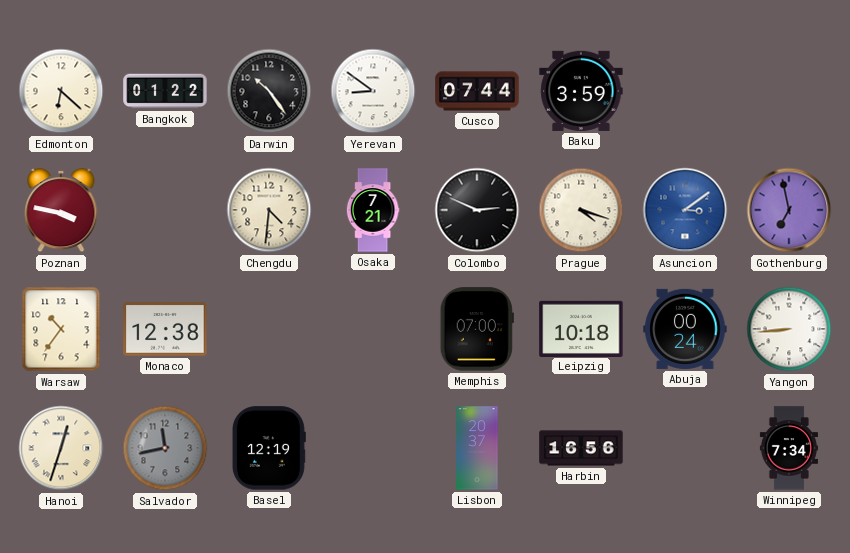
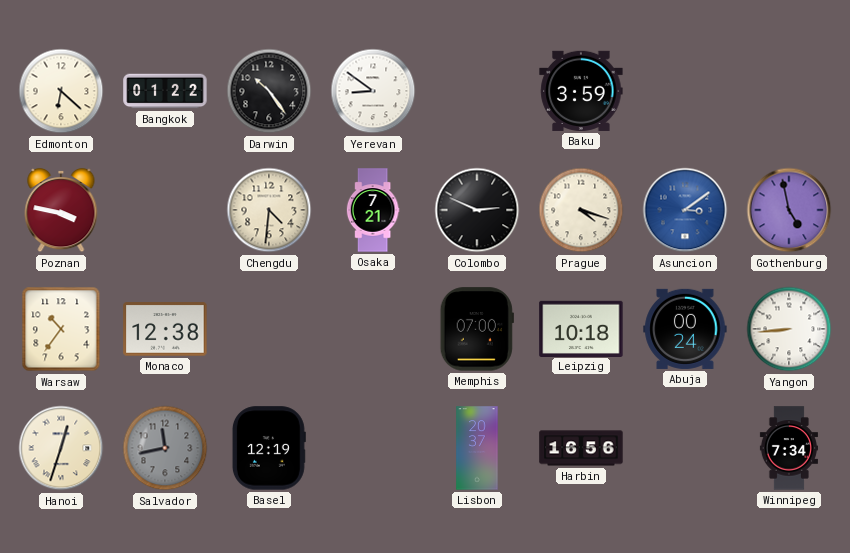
Cusco: 07:44 -> none (477, 91)
Gothenburg: 6:58 -> 4:58 (789, 210)
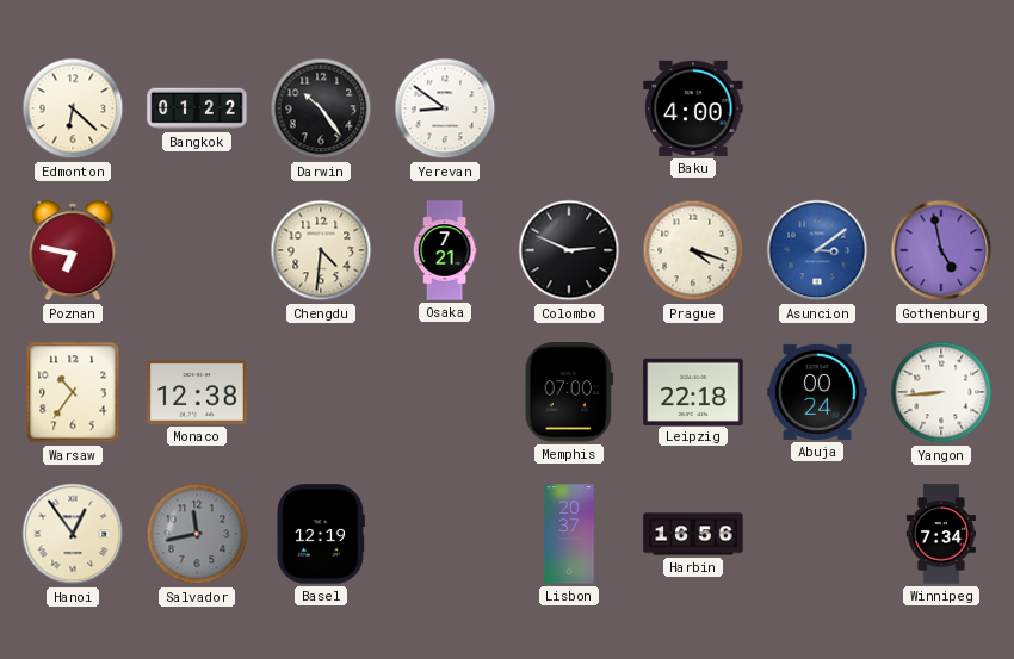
Baku: 3:59 -> 4:00 (693, 108)
Poznan: 3:47 -> 6:47 (73, 250)
Leipzig: 10:18 -> 22:18 (693, 391)
Hanoi: 12:33 -> 12:54 (73, 534)
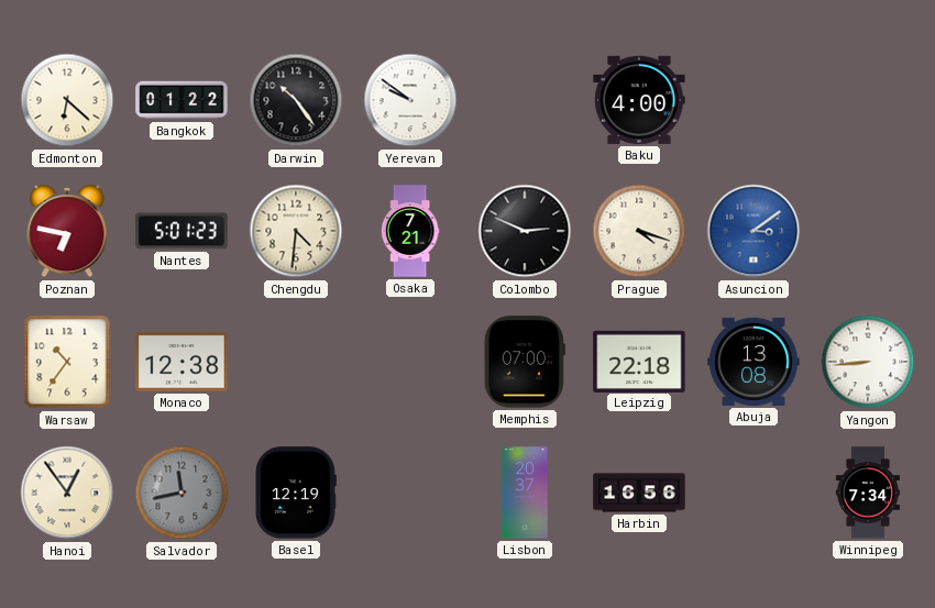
Yerevan: 8:51 -> 9:51 (410, 100)
Nantes: none -> 5:01 (182, 231)
Gothenburg: 4:58 -> none (941, 250)
Abuja: 00:24 -> 13:08 (754, 362)
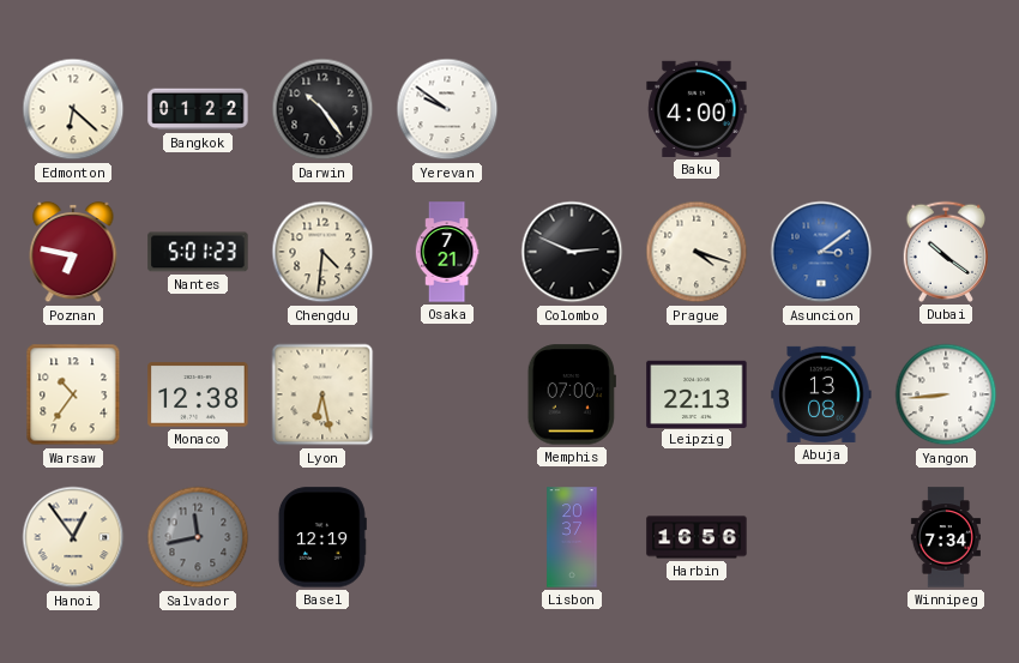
Dubai: none -> 10:21 (946, 252)
Lyon: none -> 6:28 (322, 394)
Leipzig: 22:18 -> 22:13 (697, 393)
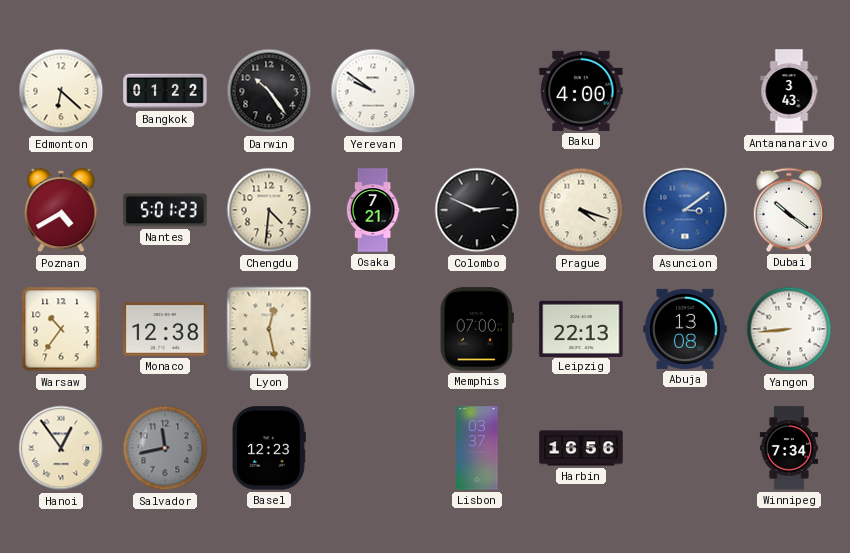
Antananarivo: none -> 3:43 (789, 91)
Poznan: 6:47 -> 4:40 (61, 210)
Lyon: 6:28 -> 12:28 (269, 329)
Basel: 12:19 -> 12:23 (269, 448)
Lisbon: 20:37 -> 03:37 (477, 448)
